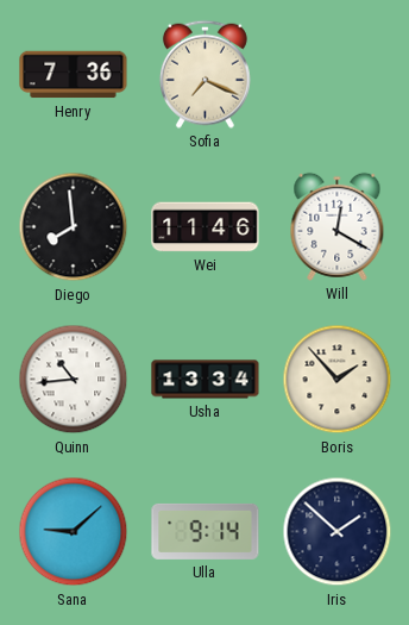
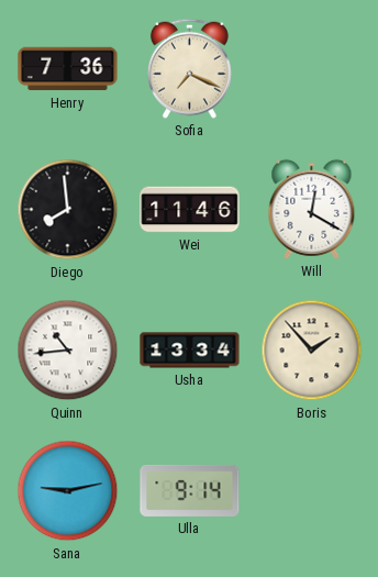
Sana: 9:08 -> 9:13 (68, 491)
Iris: 1:52 -> none (338, 532)
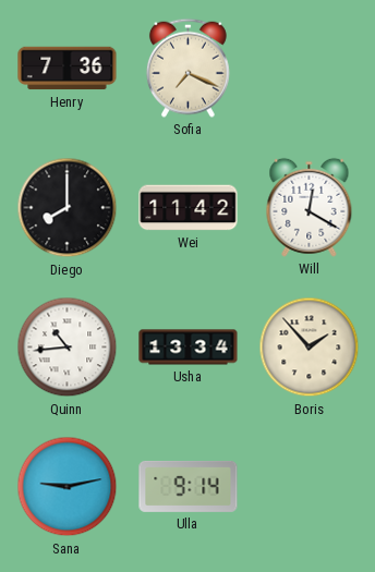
Diego: 7:59 -> 8:00 (68, 208)
Wei: 11:46 -> 11:42 (189, 208)
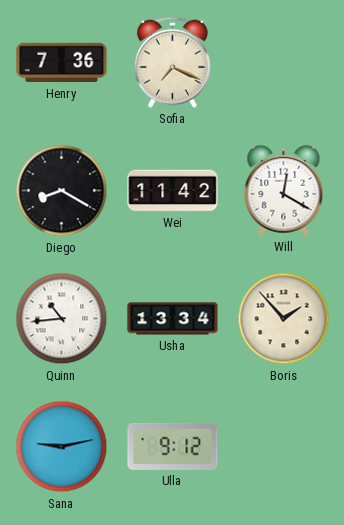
Diego: 8:00 -> 8:20 (62, 191)
Ulla: 9:14 -> 9:12 (173, 446)
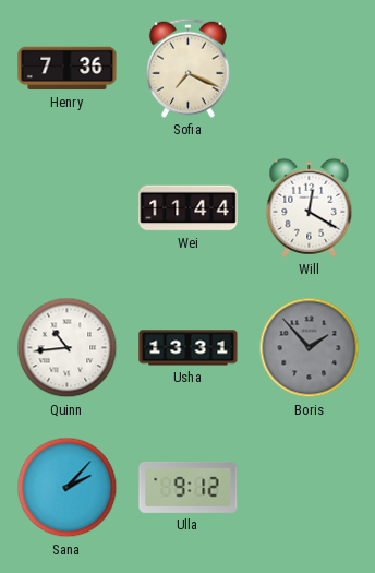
Diego: 8:20 -> none (62, 191)
Wei: 11:42 -> 11:44 (189, 208)
Usha: 13:34 -> 13:31 (189, 348)
Boris dial: cream -> grey (310, 348)
Sana: 9:13 -> 2:07 (68, 488)
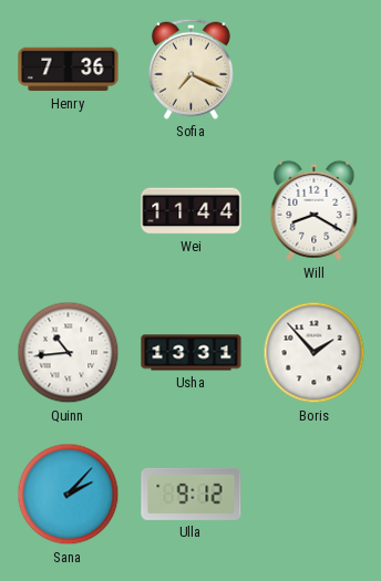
Will: 12:20 -> 8:20 (315, 210)
Boris dial: grey -> white (315, 353)
